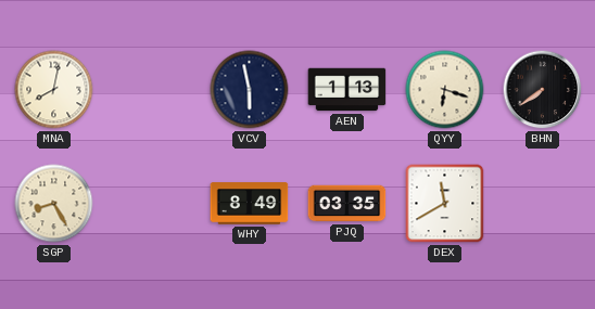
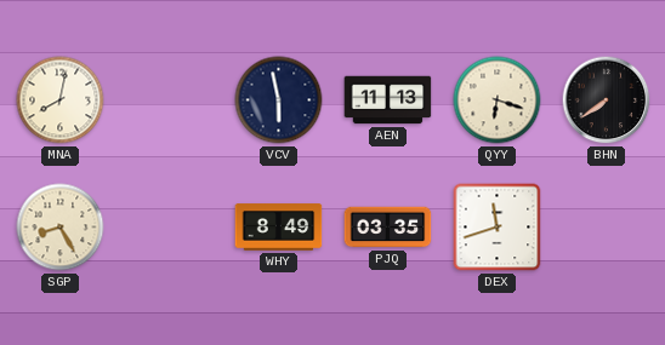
AEN: 1:13 -> 11:13 (388, 100)
DEX: 11:40 -> 11:42 (498, 228)
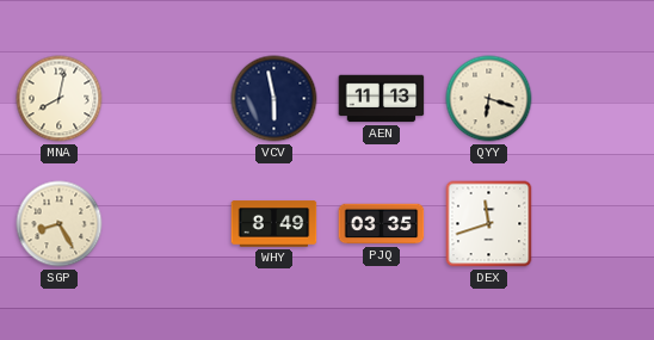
BHN: 7:39 -> none (607, 100)
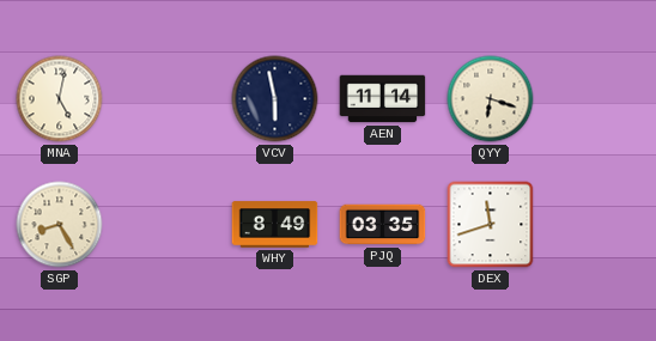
MNA: 8:02 -> 5:02 (60, 99)
AEN: 11:13 -> 11:14 (383, 99)
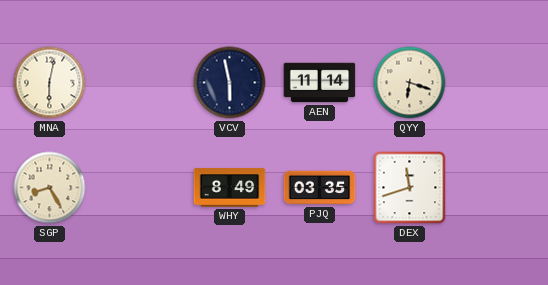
MNA: 5:02 -> 6:02 (50, 83)
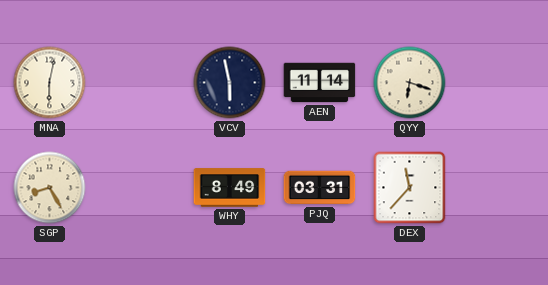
PJQ: 03:35 -> 03:31 (320, 188)
DEX: 11:42 -> 11:37 (410, 188)
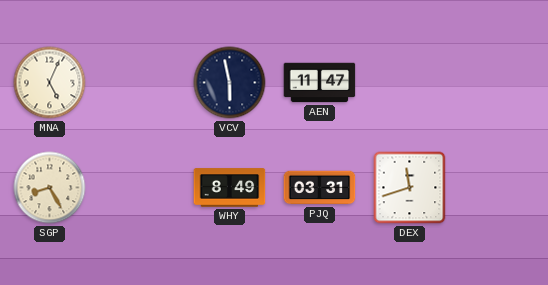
MNA: 6:02 -> 5:04 (50, 83)
AEN: 11:14 -> 11:47 (320, 83)
QYY: 6:18 -> none (410, 83)
DEX: 11:37 -> 11:42 (410, 188)
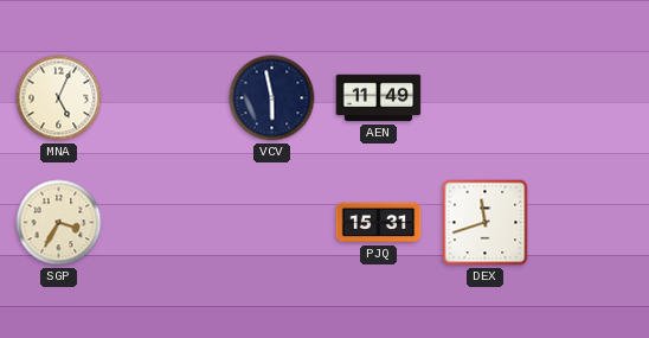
AEN: 11:47 -> 11:49 (379, 98)
SGP: 8:25 -> 3:35 (59, 223)
WHY: 8:49 -> none (230, 188)
PJQ: 03:31 -> 15:31 (379, 223)
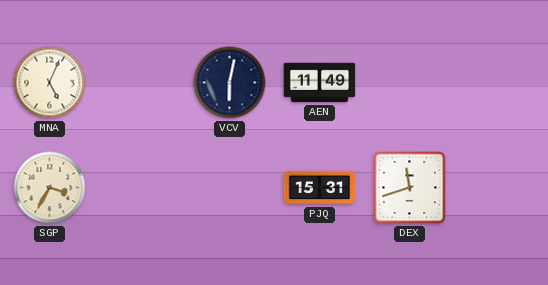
VCV: 5:58 -> 6:02 (230, 83)
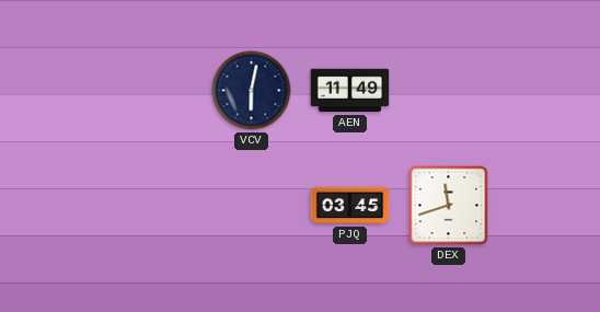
MNA: 5:04 -> none (50, 83)
SGP: 3:35 -> none (50, 188)
PJQ: 15:31 -> 03:45 (350, 206)
